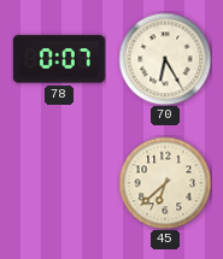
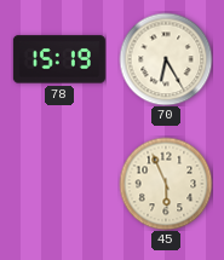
78: 0:07 -> 15:19 (59, 59)
45: 6:38 -> 5:56 (166, 184)
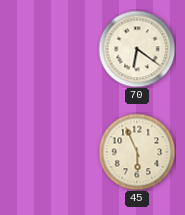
78: 15:19 -> none (59, 59)
70: 6:25 -> 6:21 (137, 49)
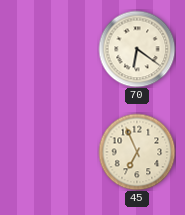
45: 5:56 -> 6:56 (137, 152)
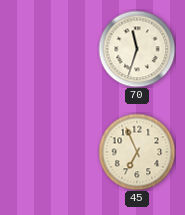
70: 6:21 -> 11:33 (137, 49)
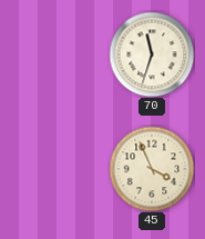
45: 6:56 -> 3:56 (152, 169)
